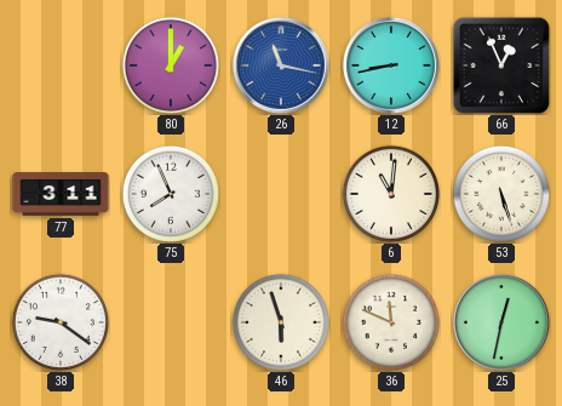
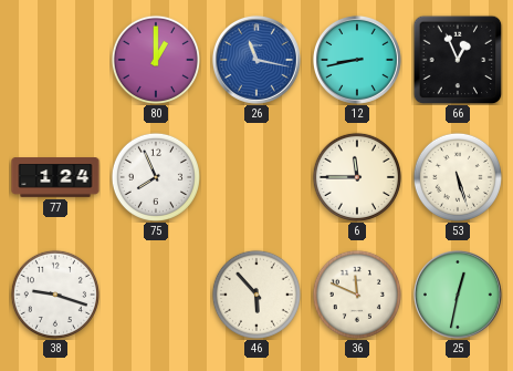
77: 3:11 -> 1:24 (55, 177)
6: 11:01 -> 11:45 (357, 177)
38: 9:21 -> 9:18 (55, 295)
46: 5:57 -> 5:53 (256, 295)
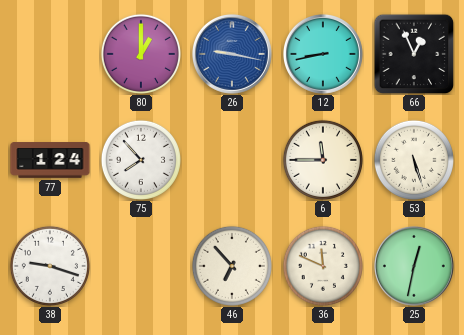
26: 11:17 -> 9:17 (232, 54)
75: 7:56 -> 7:53 (141, 160)
46: 5:53 -> 6:53 (232, 266)
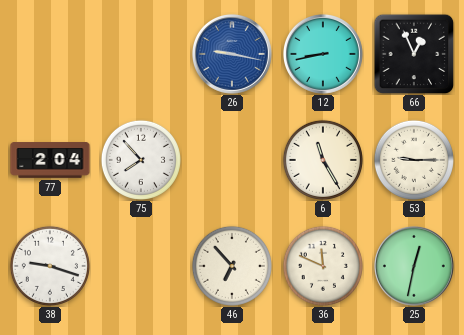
80: 1:00 -> none (141, 54)
77: 1:24 -> 2:04 (50, 160)
6: 11:45 -> 11:25 (323, 160)
53: 5:27 -> 9:15 (414, 160)
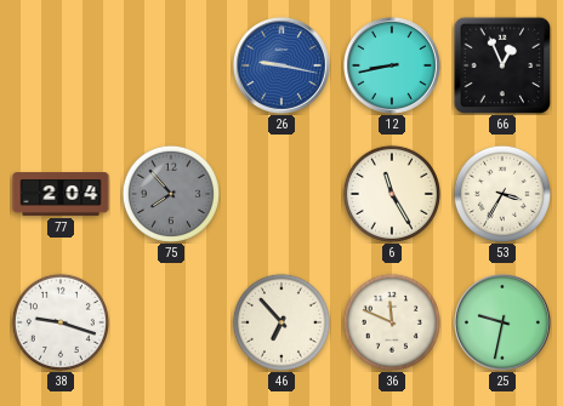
75 dial: white -> grey (171, 194)
53: 9:15 -> 3:35 (502, 194)
25: 12:32 -> 9:32 (502, 322)
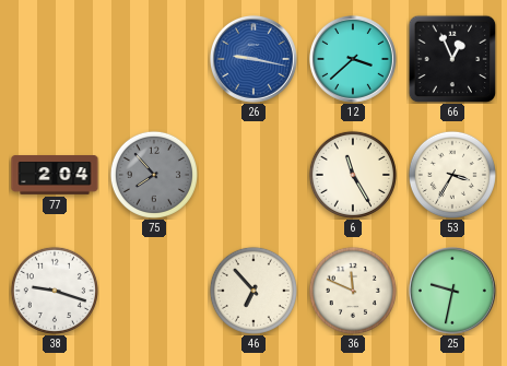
12: 8:43 -> 3:38 (353, 59)
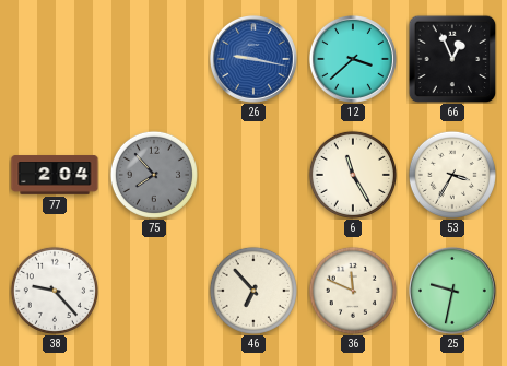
38: 9:18 -> 9:23 (55, 291)
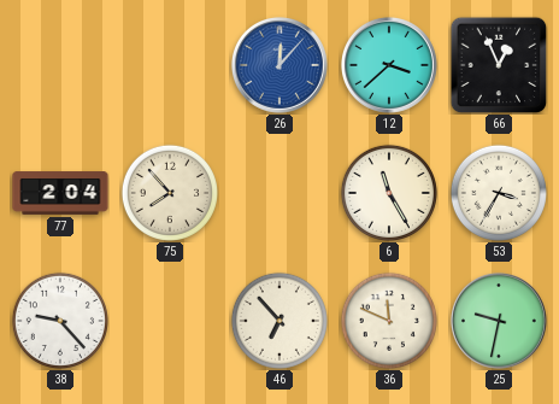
26: 9:17 -> 12:07 (279, 65)
75 dial: grey -> cream (170, 193)
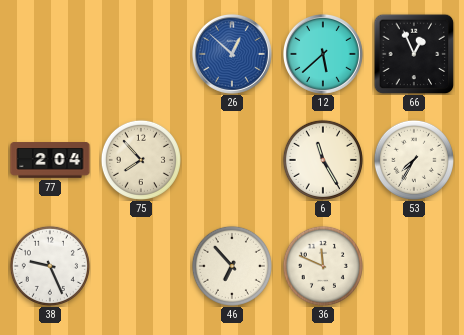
26: 12:07 -> 12:52 (232, 54)
12: 3:38 -> 5:38 (323, 54)
53: 3:35 -> 7:35 (414, 160)
38: 9:23 -> 9:26 (50, 266)
25: 9:32 -> none (499, 321)
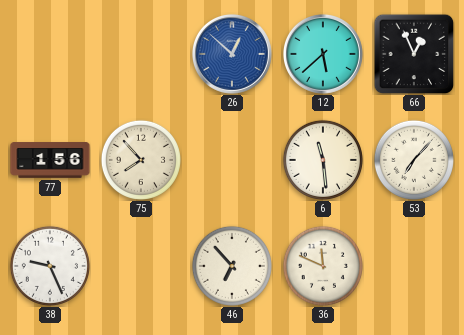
77: 2:04 -> 1:56 (50, 160)
6: 11:25 -> 11:29 (323, 160)
53: 7:35 -> 7:07 (414, 160)
